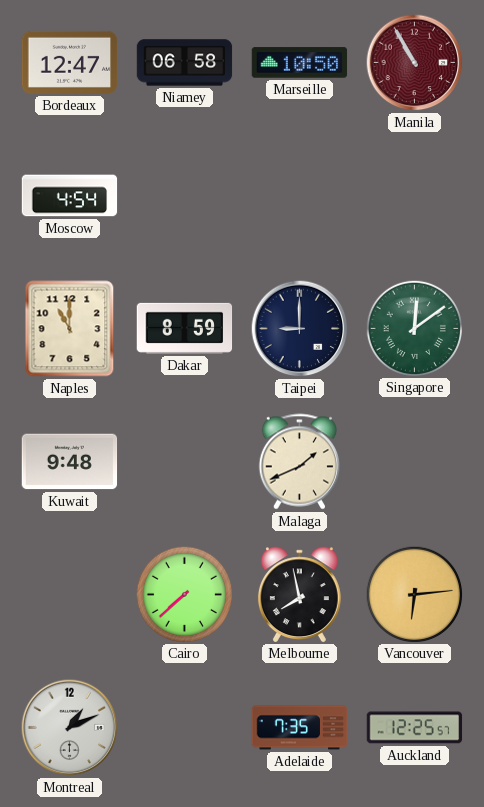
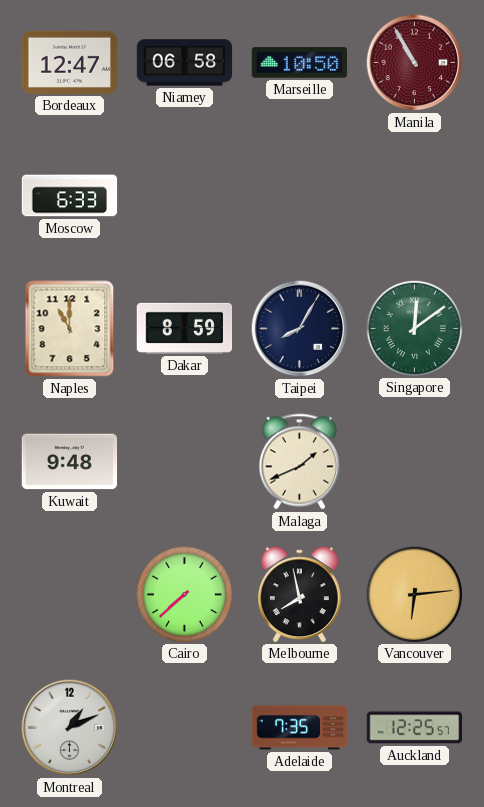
Moscow: 4:54 -> 6:33 (70, 196)
Taipei: 9:00 -> 8:05 (300, 329)
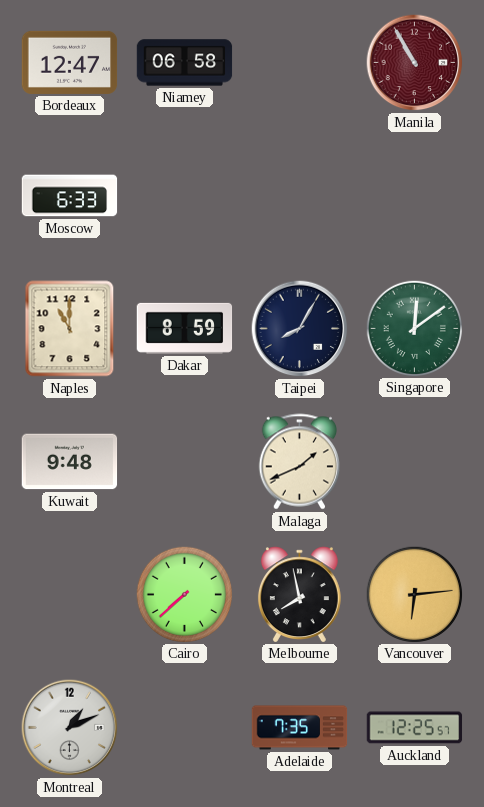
Marseille: 10:50 -> none (300, 63)
